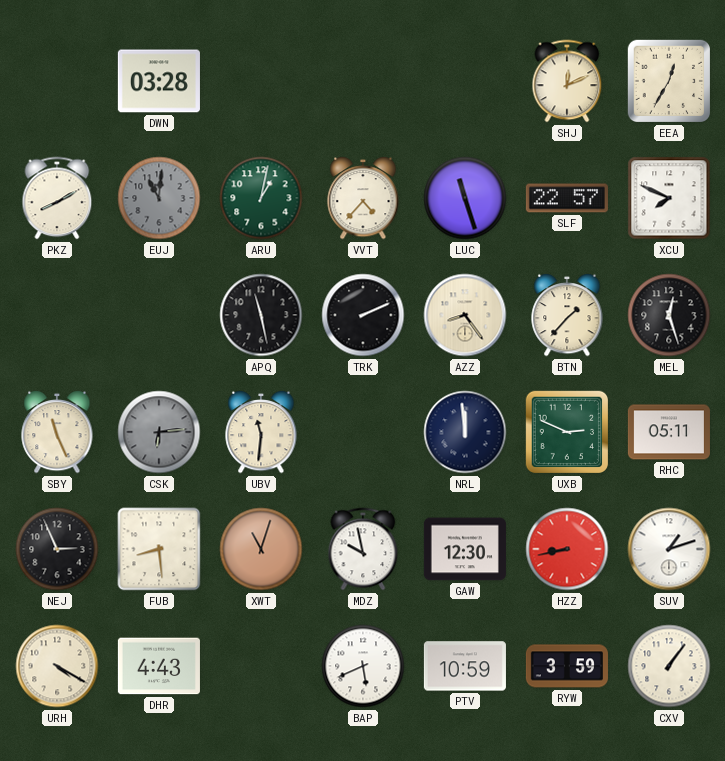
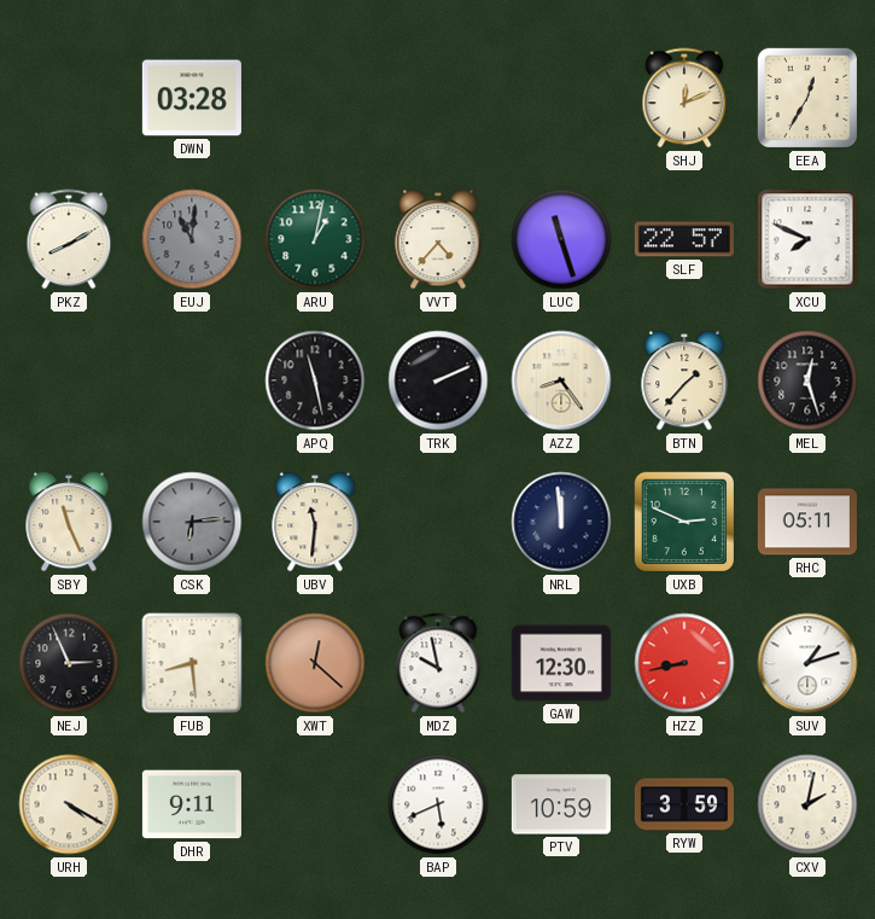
XWT: 11:03 -> 12:22 (315, 663)
DHR: 4:43 -> 9:11 (192, 804)
CXV: 1:06 -> 2:02 (807, 804)
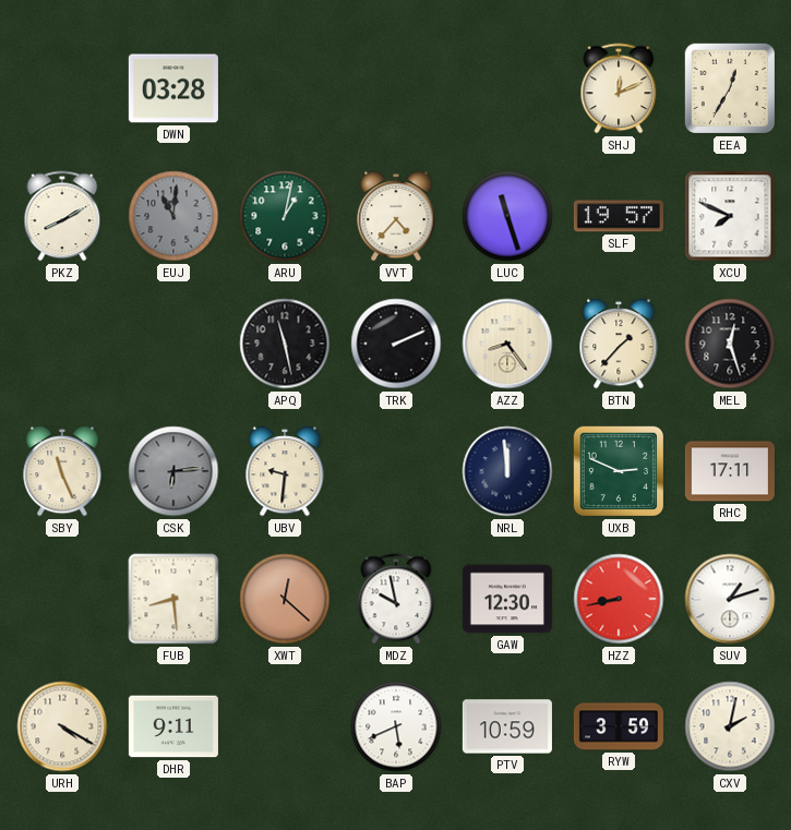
SLF: 22:57 -> 19:57 (619, 216)
UBV: 11:31 -> 9:31 (285, 471)
RHC: 05:11 -> 17:11 (730, 471)
NEJ: 2:56 -> none (69, 663)
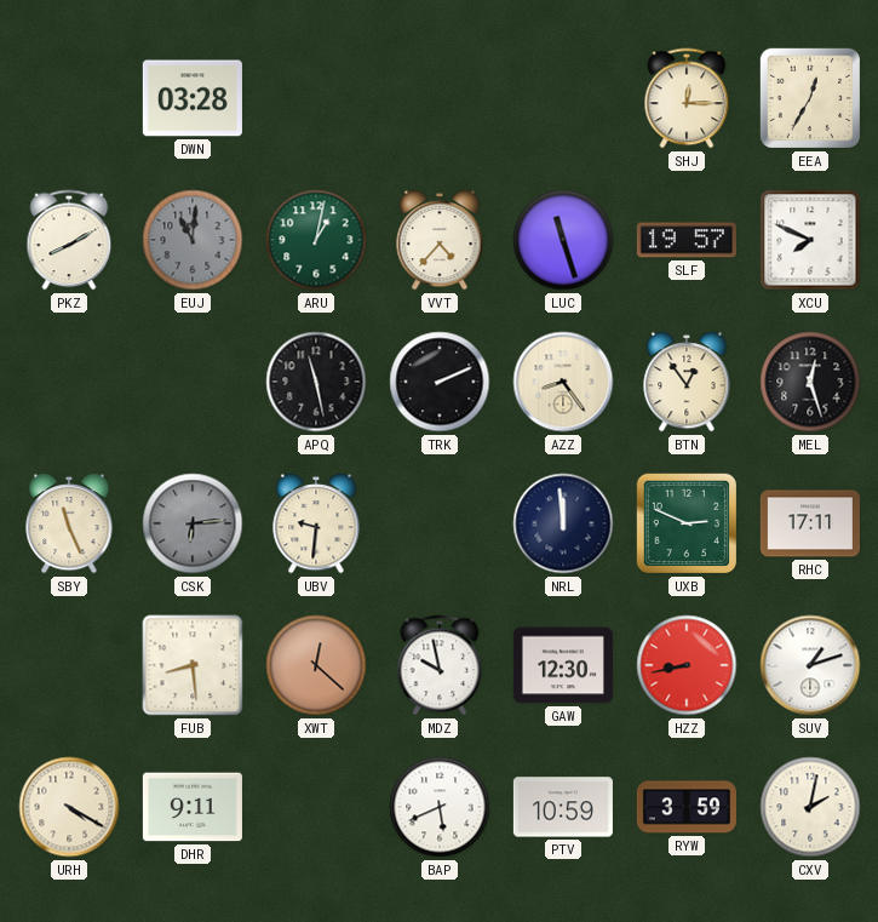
SHJ: 12:11 -> 12:15 (687, 98)
BTN: 1:37 -> 12:54 (687, 382)
